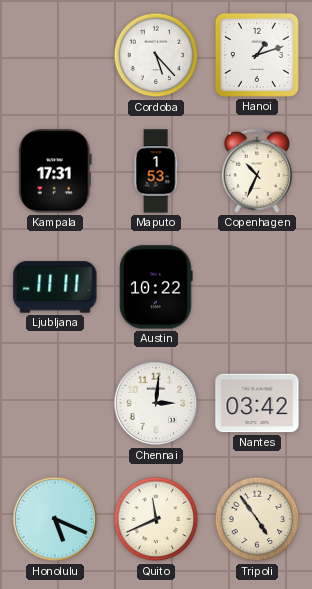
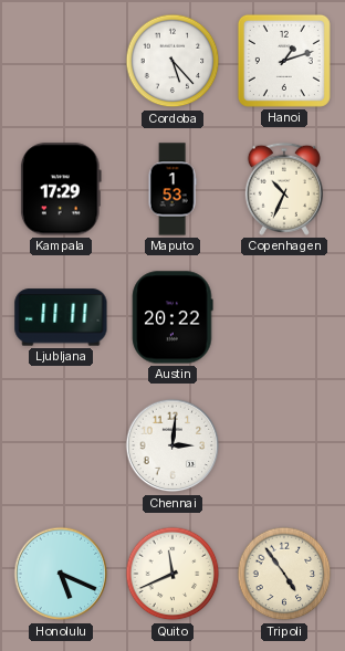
Kampala: 17:31 -> 17:29 (61, 189)
Austin: 10:22 -> 20:22 (172, 317)
Nantes: 03:42 -> none (257, 403)
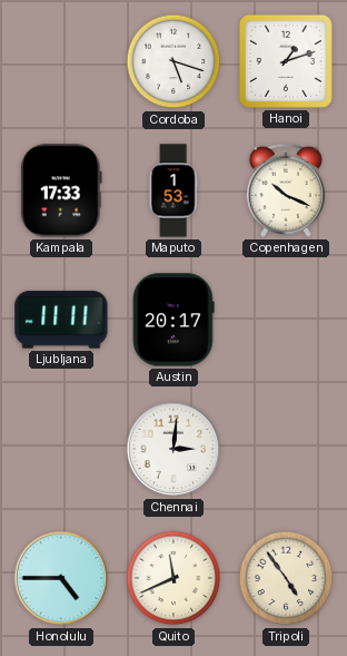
Cordoba: 5:23 -> 5:18 (173, 61)
Kampala: 17:29 -> 17:33 (61, 190)
Copenhagen: 10:34 -> 10:19 (286, 190)
Austin: 20:22 -> 20:17 (173, 320)
Honolulu: 5:19 -> 4:45 (61, 578)
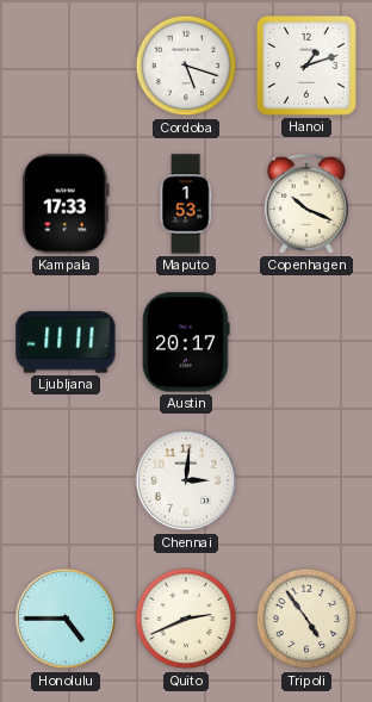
Quito: 11:41 -> 2:41 (186, 619)
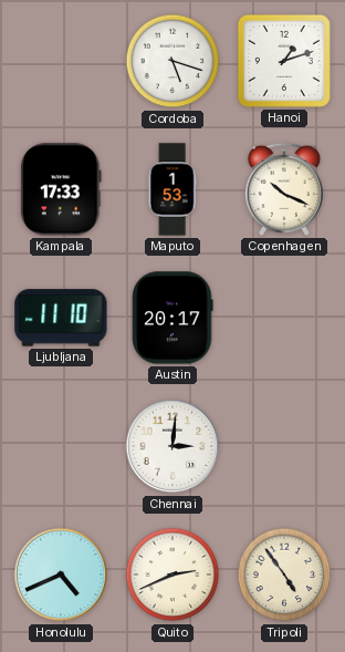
Ljubljana: 11:11 -> 11:10 (61, 318)
Honolulu: 4:45 -> 4:41 (61, 575)
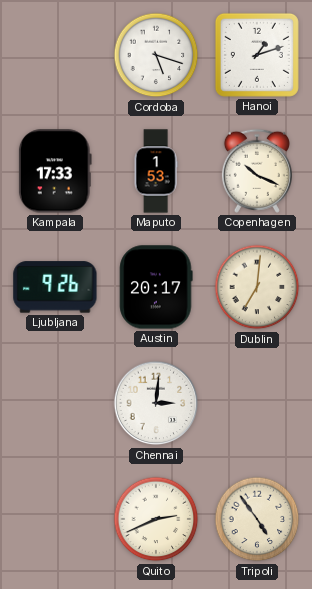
Ljubljana: 11:10 -> 9:26 (55, 287)
Dublin: none -> 7:01 (257, 287)
Honolulu: 4:41 -> none (61, 575)
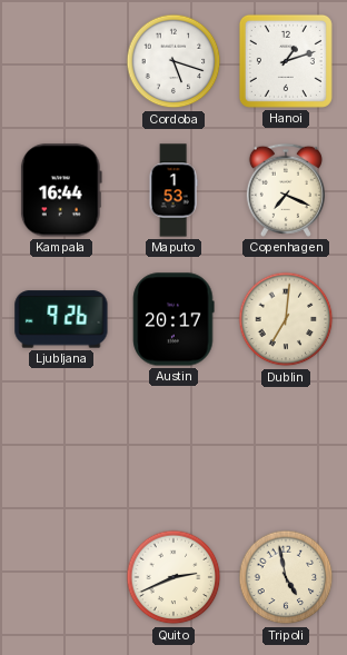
Kampala: 17:33 -> 16:44 (61, 190)
Copenhagen: 10:19 -> 7:19 (286, 190)
Chennai: 3:01 -> none (156, 403)
Tripoli: 4:54 -> 4:58 (286, 577)
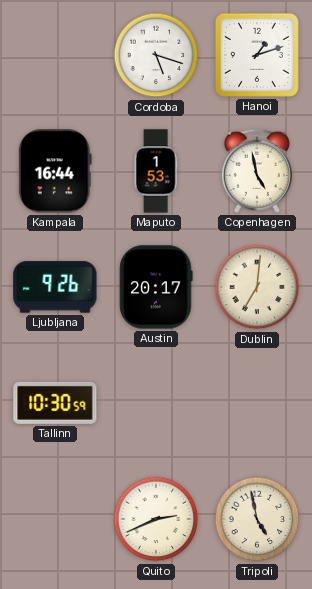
Copenhagen: 7:19 -> 4:58 (257, 171)
Tallinn: none -> 10:30 (55, 403)
